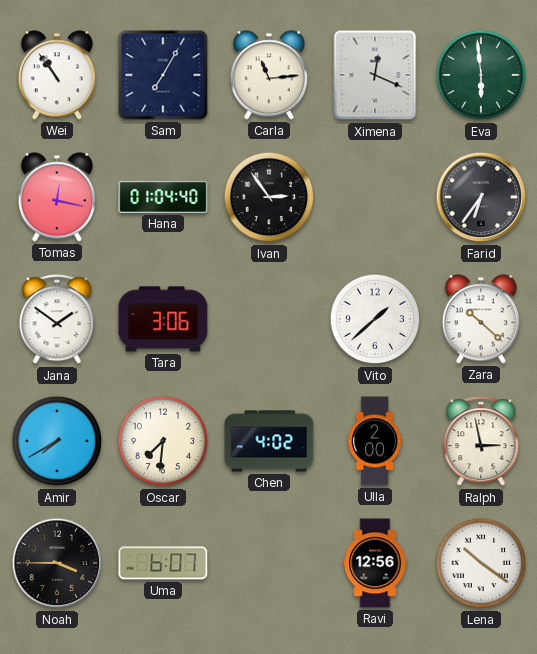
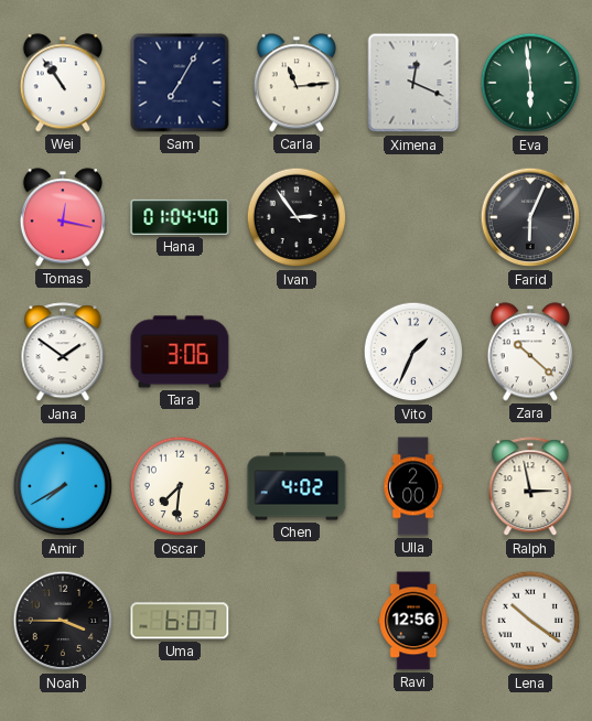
Farid: 6:36 -> 6:04 (530, 217)
Vito: 1:38 -> 1:34 (413, 352)
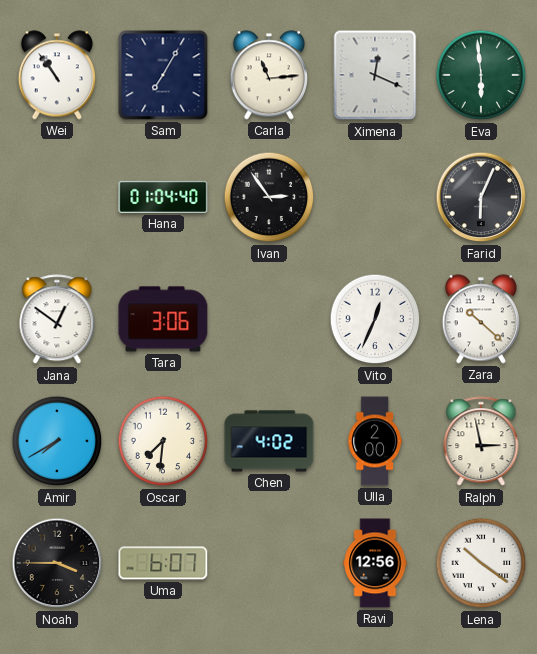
Tomas: 12:17 -> none (63, 217)
Jana: 1:51 -> 12:51 (57, 320)
Vito: 1:34 -> 12:34 (375, 319)
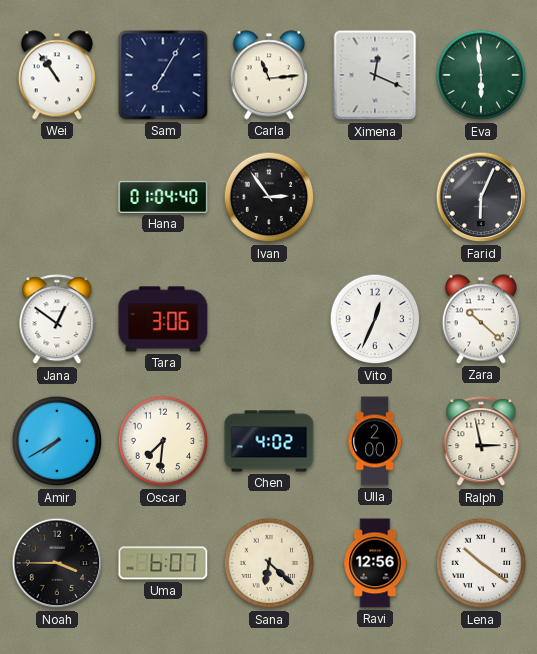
Sana: none -> 6:22 (269, 563)
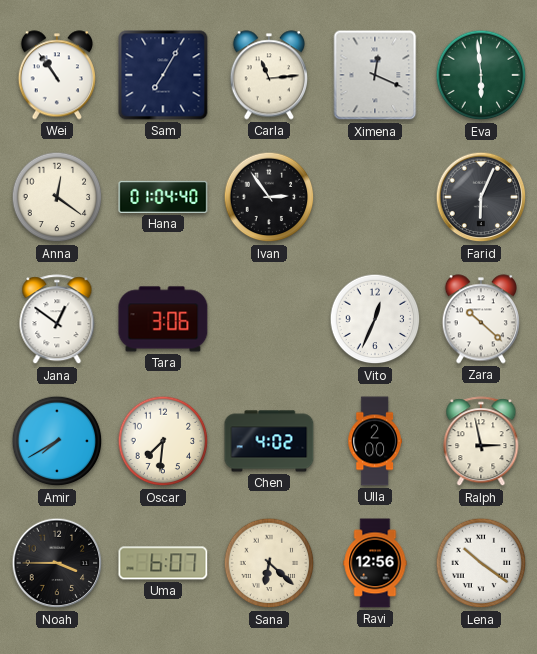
Anna: none -> 12:21 (57, 197)
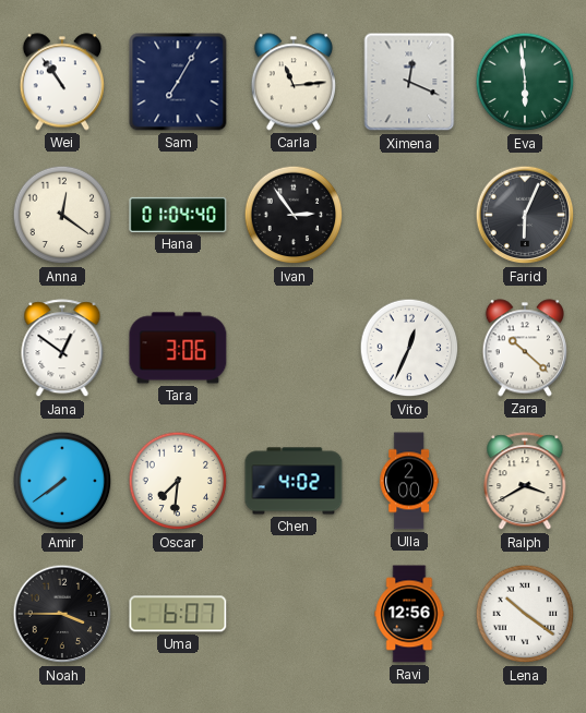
Amir: 7:40 -> 7:39 (62, 481)
Ralph: 2:58 -> 3:40 (525, 482)
Sana: 6:22 -> none (269, 563)
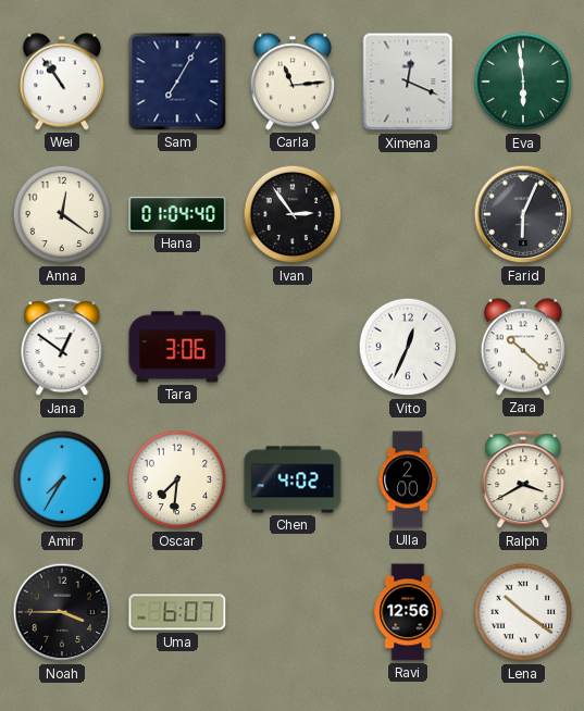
Amir: 7:39 -> 7:35 (62, 479)
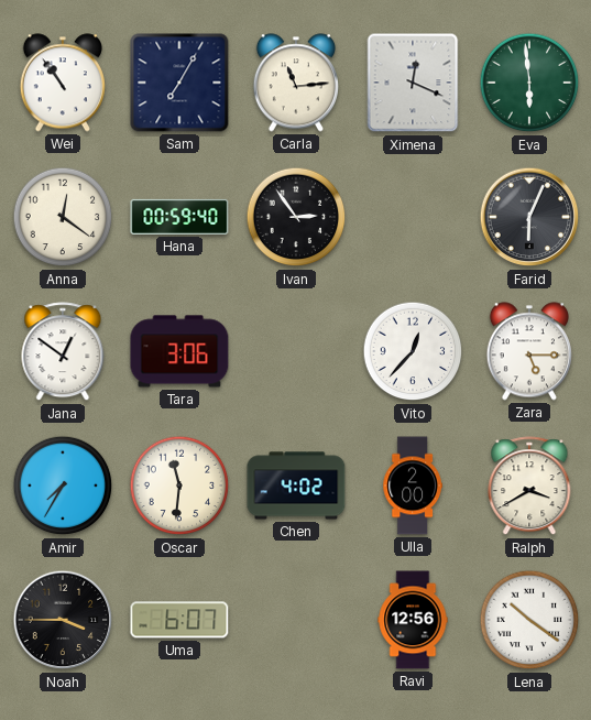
Hana: 01:04 -> 00:59 (179, 217)
Vito: 12:34 -> 12:37 (413, 351)
Zara: 10:22 -> 5:15 (529, 351)
Oscar: 7:31 -> 11:31 (179, 486)
